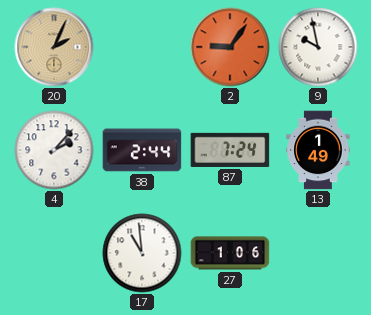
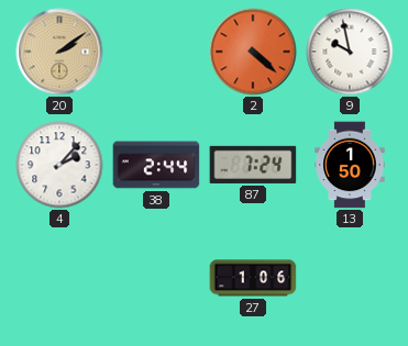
20: 2:04 -> 2:09 (59, 52)
2: 9:06 -> 4:22 (253, 52)
13: 1:49 -> 1:50 (350, 165)
17: 10:59 -> none (142, 253)
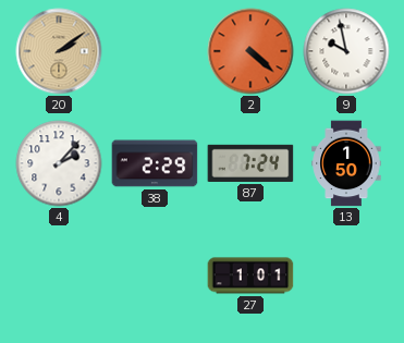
38: 2:44 -> 2:29 (155, 163)
27: 1:06 -> 1:01 (250, 275)
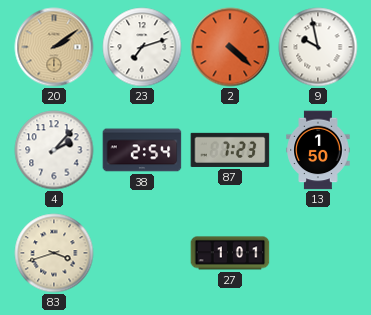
23: none -> 7:12 (142, 47)
38: 2:29 -> 2:54 (142, 150)
87: 7:24 -> 7:23 (230, 150)
83: none -> 3:42 (54, 253)
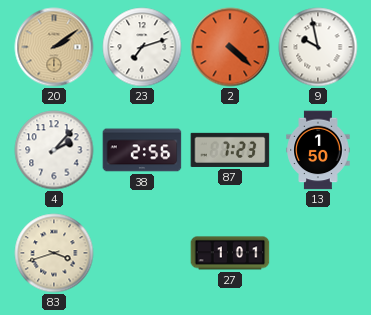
38: 2:54 -> 2:56 (142, 150)
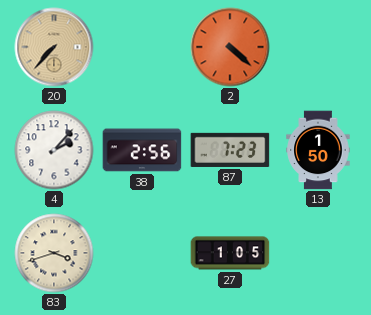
20: 2:09 -> 7:37 (54, 47)
23: 7:12 -> none (142, 47)
9: 9:58 -> none (318, 47)
27: 1:01 -> 1:05 (230, 253)
